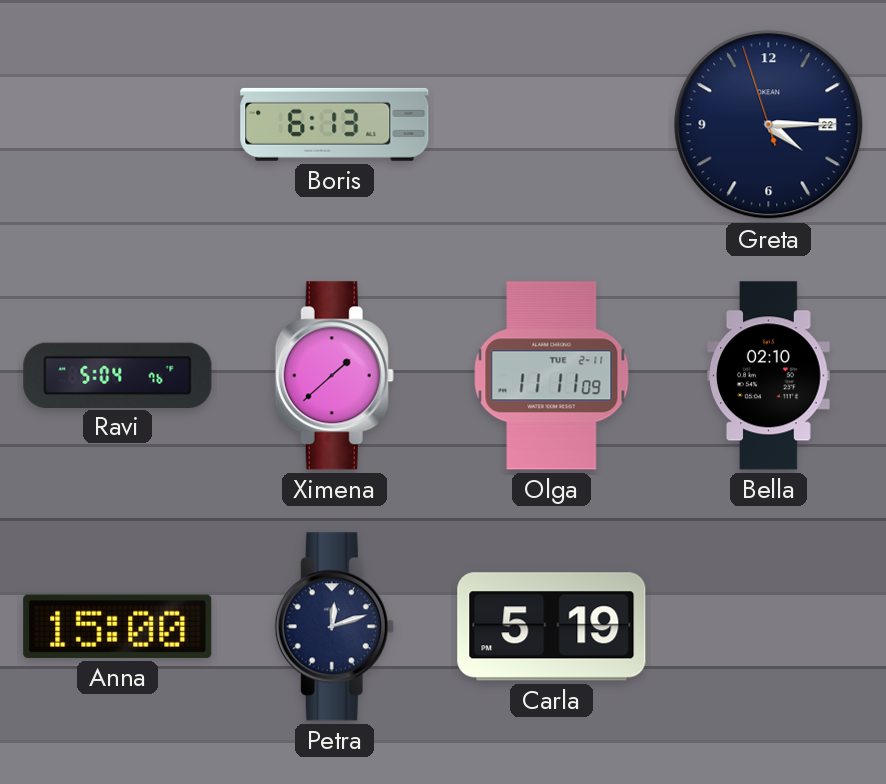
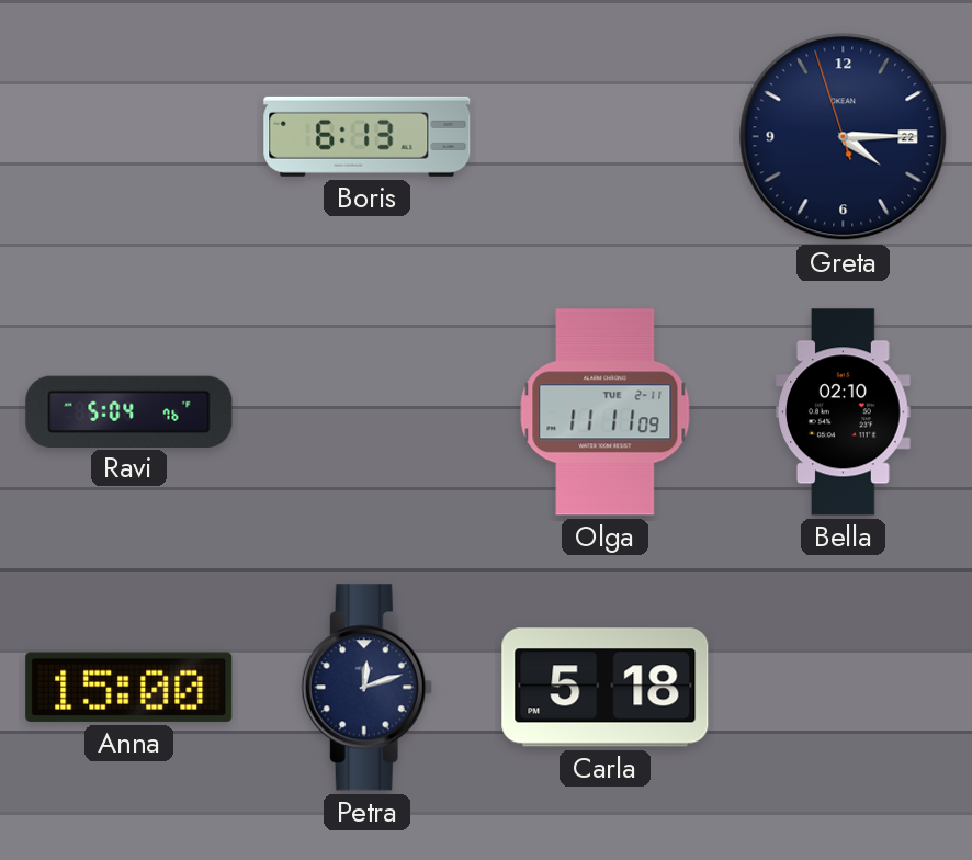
Ximena: 1:38 -> none (334, 376)
Carla: 5:19 -> 5:18 (606, 688)
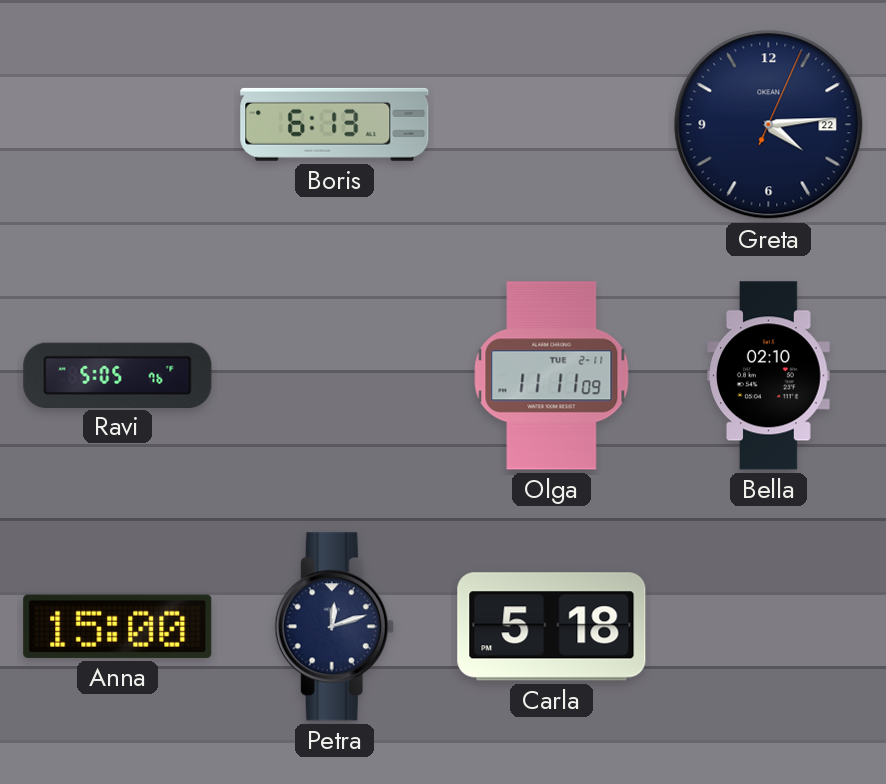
Greta: 4:14:57 -> 4:14:04 (769, 125)
Ravi: 5:04 -> 5:05 (118, 375)
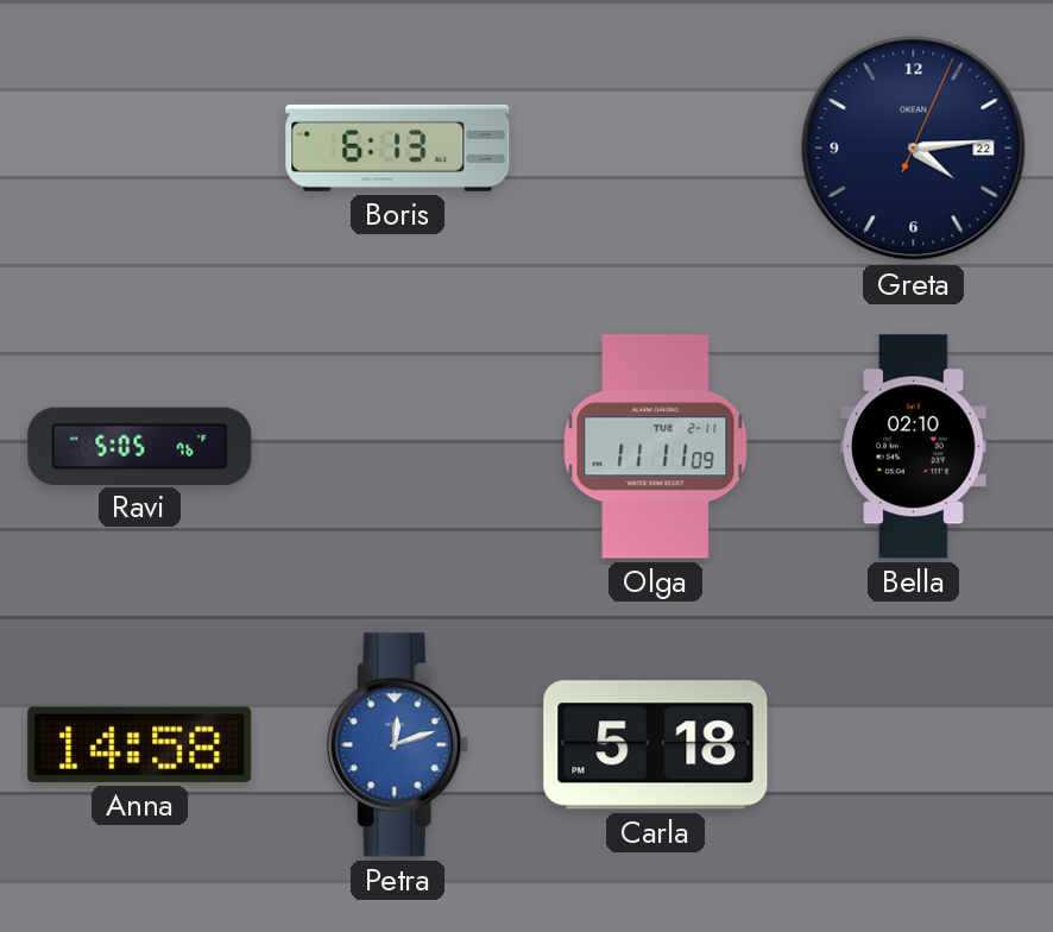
Anna: 15:00 -> 14:58 (140, 744)
Petra dial: navy -> blue (397, 745)
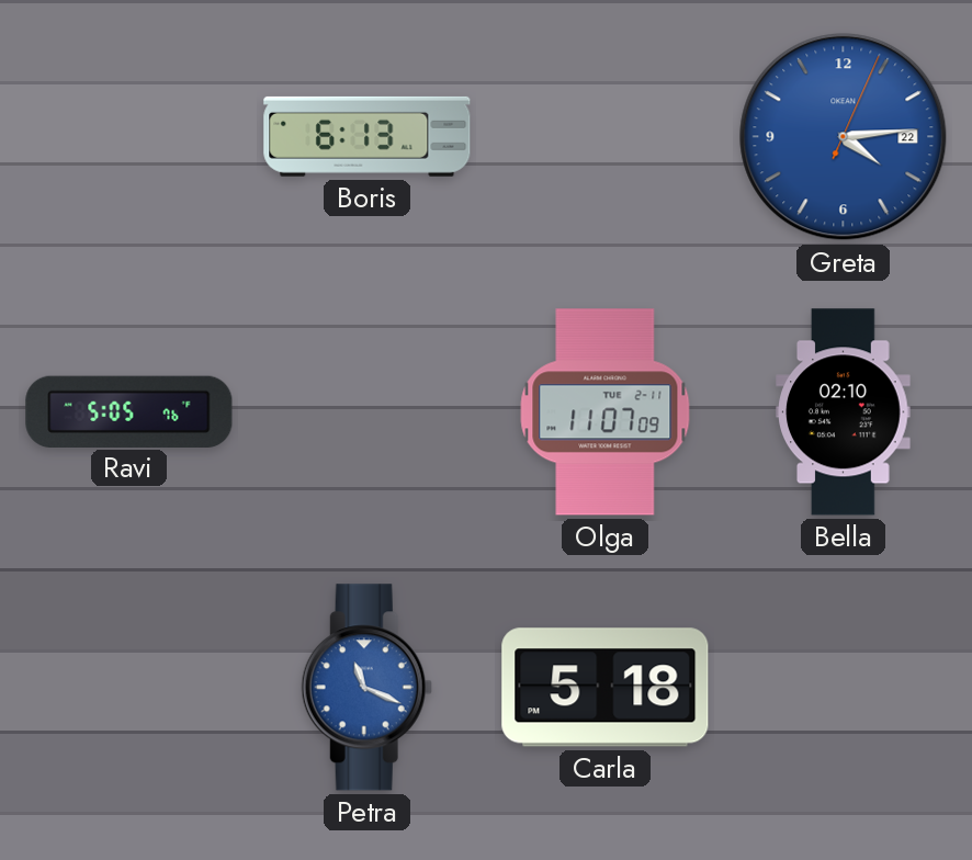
Greta dial: navy -> blue (844, 137)
Olga: 11:11 -> 11:07 (606, 412)
Anna: 14:58 -> none (140, 744)
Petra: 12:12 -> 11:19 (366, 688)
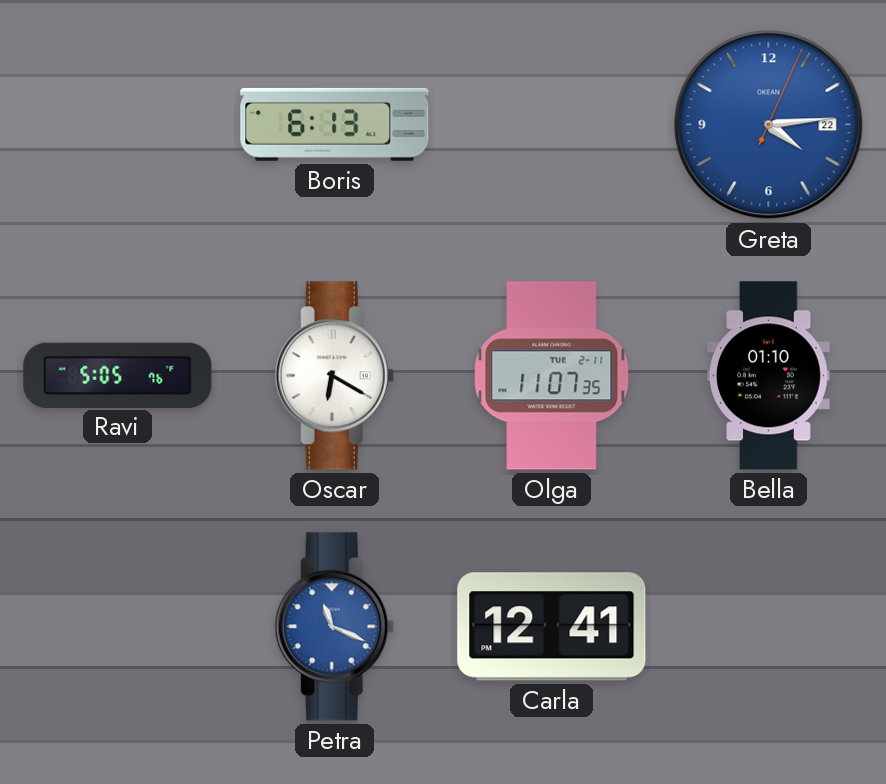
Oscar: none -> 6:20 (334, 376)
Olga: 11:07:09 -> 11:07:35 (552, 376)
Bella: 02:10 -> 01:10 (769, 376)
Carla: 5:18 -> 12:41 (552, 627)
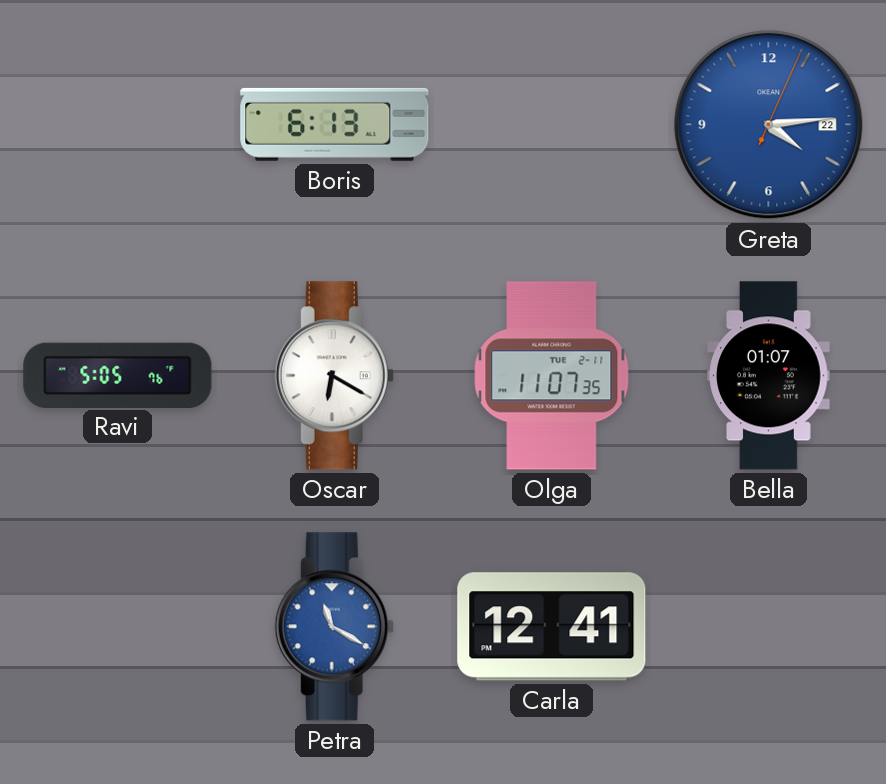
Bella: 01:10 -> 01:07 (769, 376)
Petra: 11:19 -> 11:20 (334, 627)
